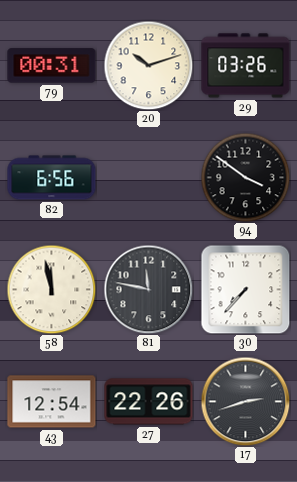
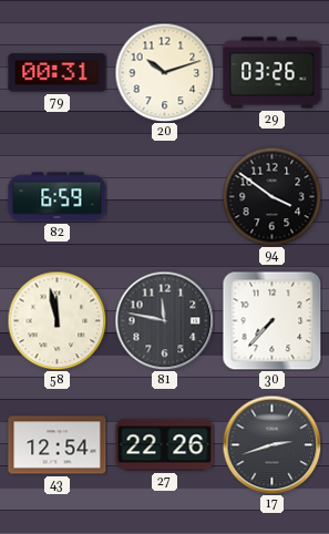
82: 6:56 -> 6:59 (58, 197)
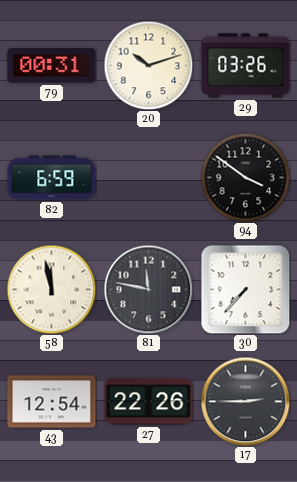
17: 2:42 -> 2:45 (245, 401)
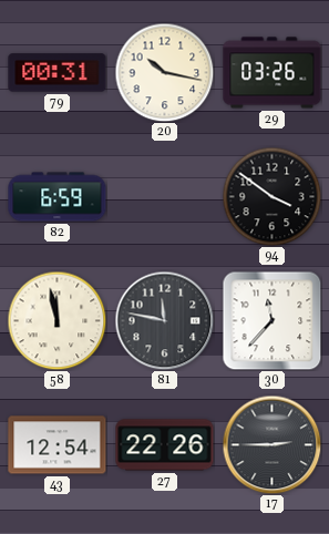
20: 10:12 -> 10:17 (164, 72)
30: 7:37 -> 11:37 (271, 320)
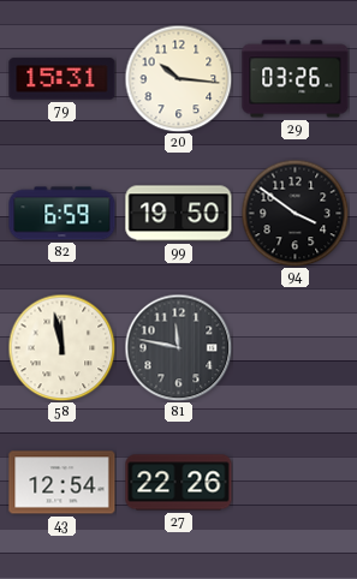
79: 00:31 -> 15:31 (63, 79)
20: 10:17 -> 10:16 (178, 78)
99: none -> 19:50 (179, 214)
30: 11:37 -> none (271, 320)
17: 2:45 -> none (271, 444)
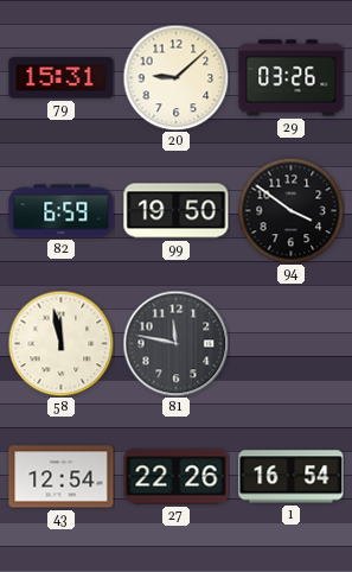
20: 10:16 -> 9:08 (175, 77)
1: none -> 16:54 (292, 477)
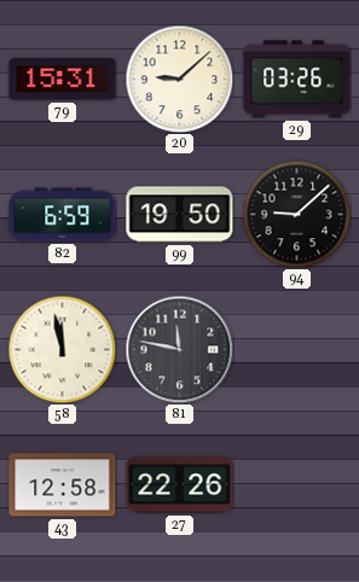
94: 3:51 -> 9:08 (296, 214)
43: 12:54 -> 12:58 (63, 485)
1: 16:54 -> none (292, 477)
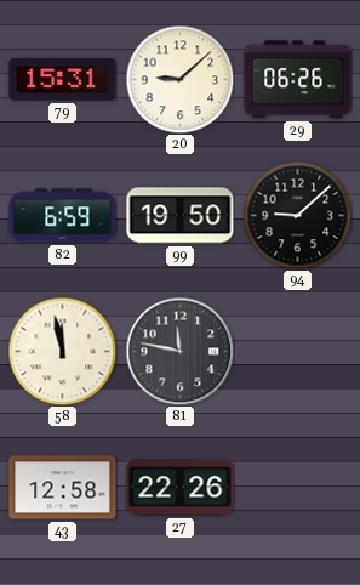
29: 03:26 -> 06:26 (298, 80)
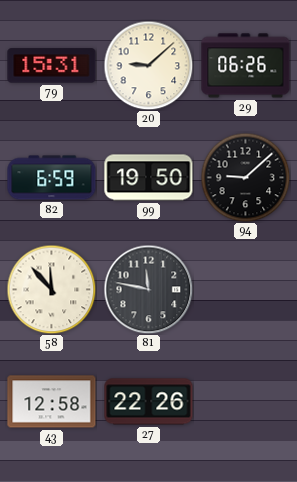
58: 11:58 -> 11:53 (51, 289)
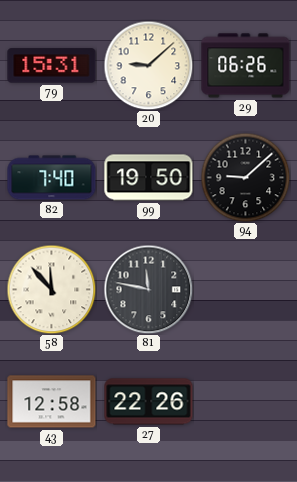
82: 6:59 -> 7:40 (52, 178)
